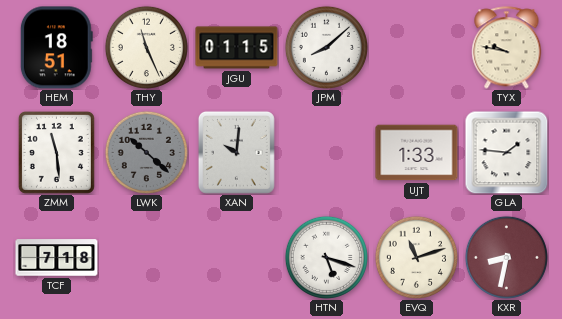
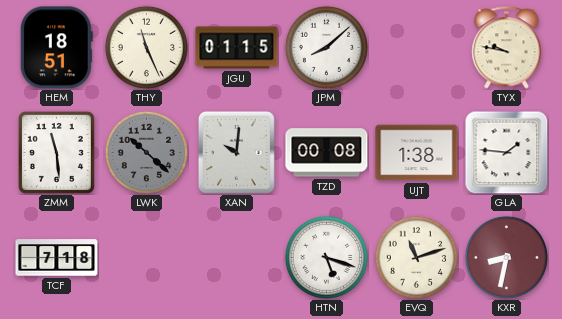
TZD: none -> 00:08 (327, 153)
UJT: 1:33 -> 1:38 (417, 153)
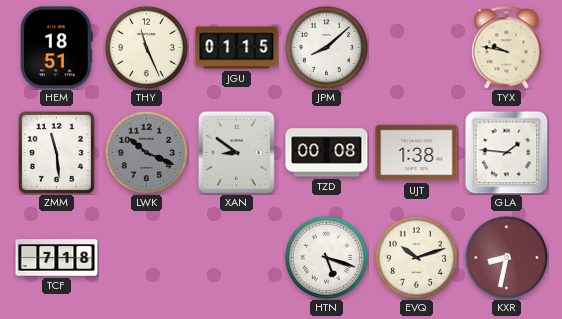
LWK: 10:22 -> 10:19 (146, 152)
XAN: 10:01 -> 8:51 (236, 152)
EVQ: 11:12 -> 10:12 (416, 257)
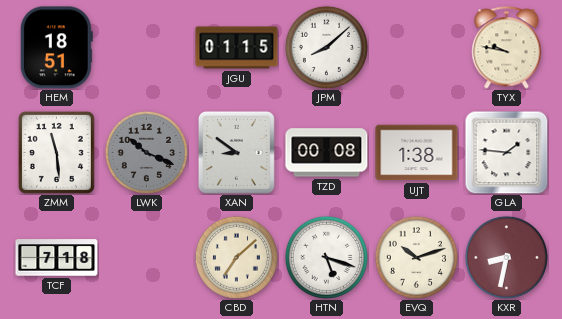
THY: 11:26 -> none (146, 47)
CBD: none -> 7:08 (236, 257)
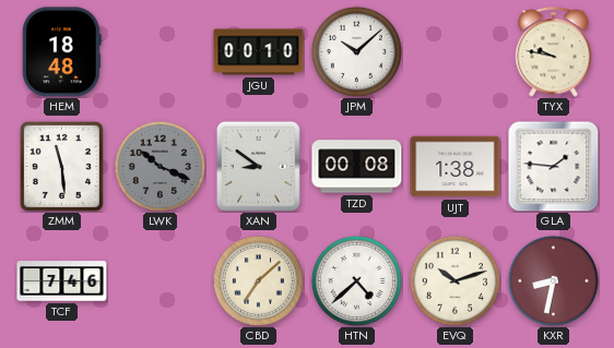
HEM: 18:51 -> 18:48 (61, 52)
JGU: 01:15 -> 00:10 (259, 52)
JPM: 8:08 -> 10:08 (356, 51)
TCF: 7:18 -> 7:46 (62, 281)
HTN: 5:18 -> 4:38 (356, 280)
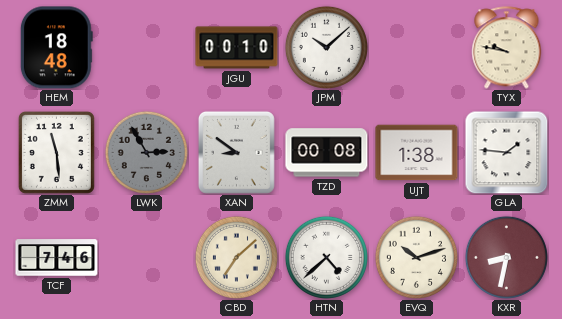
LWK: 10:19 -> 2:55 (146, 152)
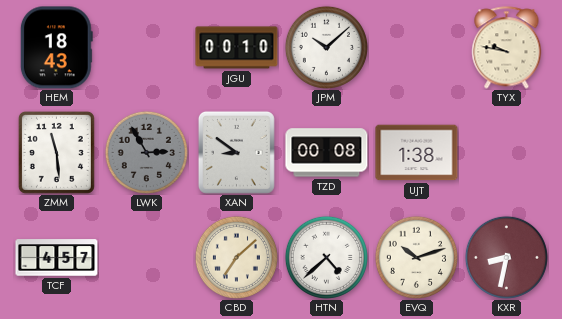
HEM: 18:48 -> 18:43 (56, 48)
GLA: 1:46 -> none (506, 152)
TCF: 7:46 -> 4:57 (57, 258)
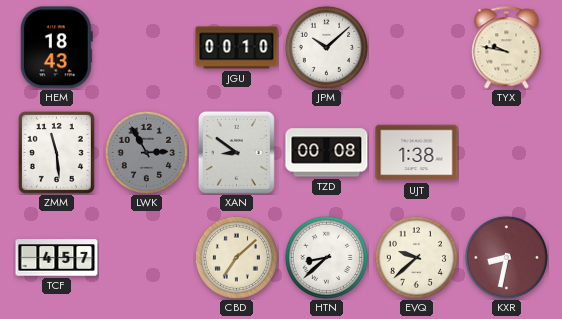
HTN: 4:38 -> 8:38 (326, 257)
EVQ: 10:12 -> 9:38 (416, 257)
